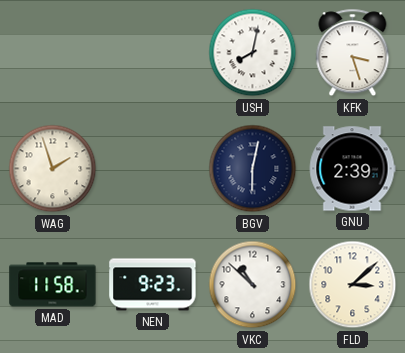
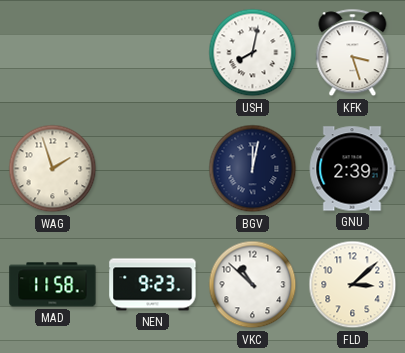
BGV: 6:02 -> 12:02 (253, 169)
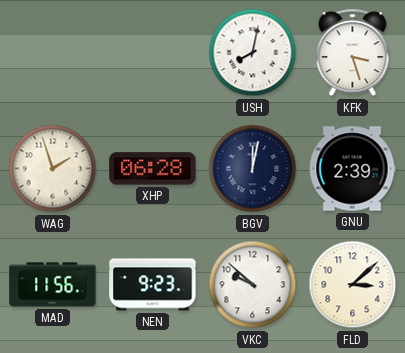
XHP: none -> 06:28 (153, 169)
MAD: 11:58 -> 11:56 (53, 285)
VKC: 10:52 -> 9:52 (253, 285)
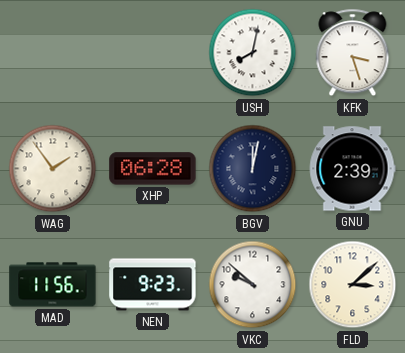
WAG: 1:57 -> 1:54 (53, 169)
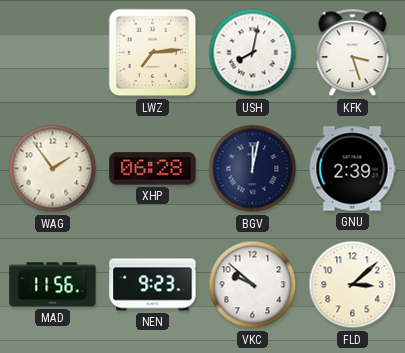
LWZ: none -> 7:14 (153, 53)
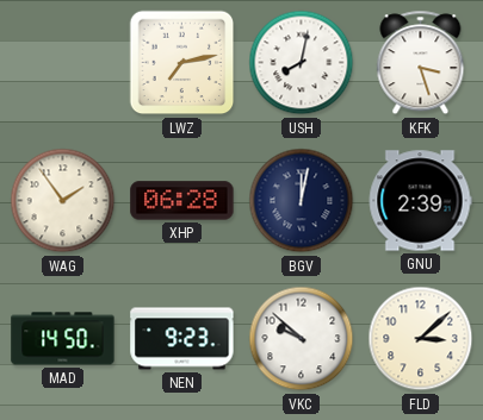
LWZ: 7:14 -> 7:13 (182, 63)
MAD: 11:56 -> 14:50 (63, 339)
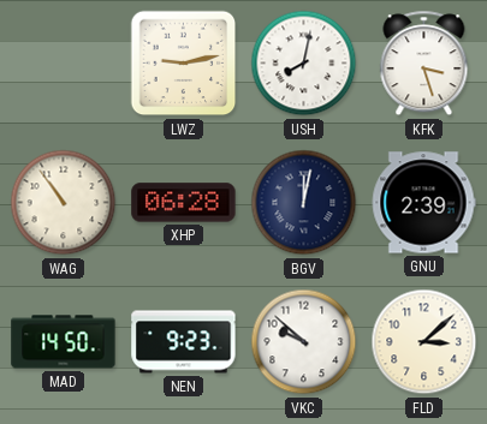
LWZ: 7:13 -> 9:13 (184, 64)
WAG: 1:54 -> 10:54 (64, 203)
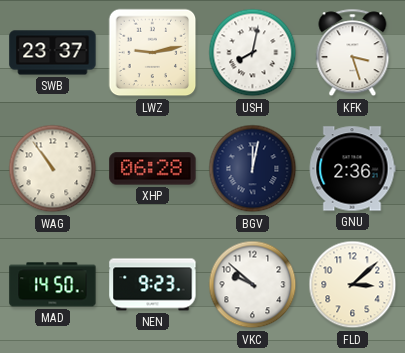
SWB: none -> 23:37 (53, 53)
GNU: 2:39 -> 2:36 (352, 169)
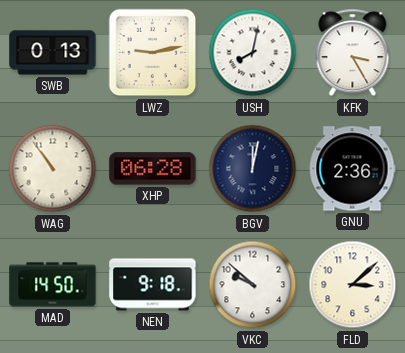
SWB: 23:37 -> 0:13 (53, 53)
KFK: 3:27 -> 3:25 (353, 53)
NEN: 9:23 -> 9:18 (153, 285)
